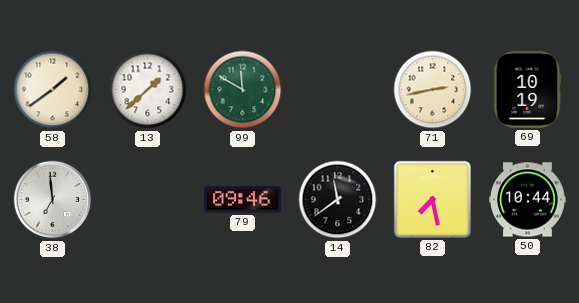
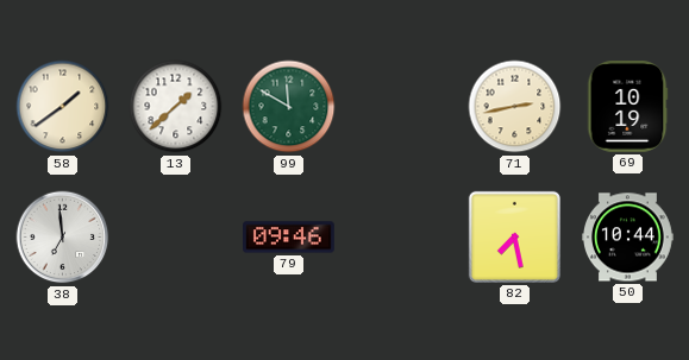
14: 11:39 -> none (338, 200)
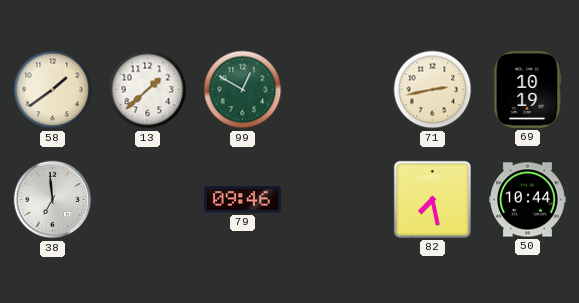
99: 11:50 -> 12:50 (243, 90)
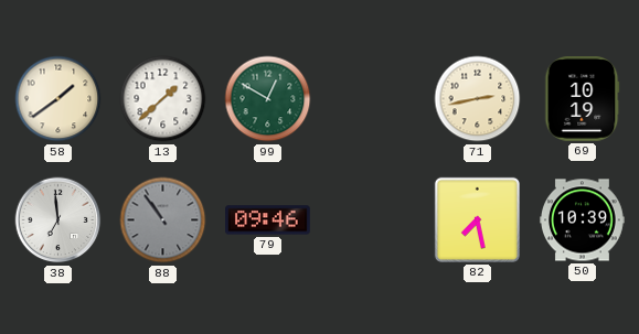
88: none -> 10:54 (163, 220)
50: 10:44 -> 10:39 (583, 220)
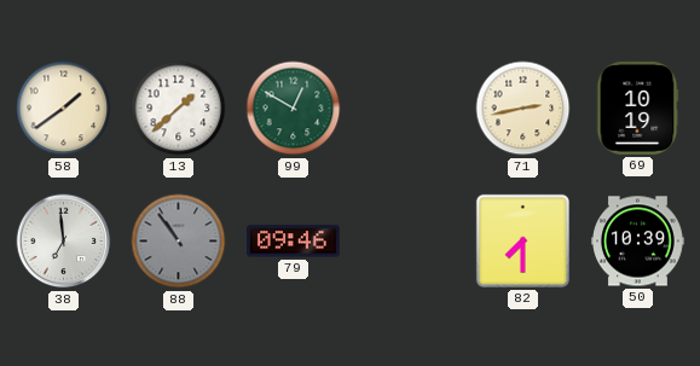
82: 7:28 -> 7:30 (522, 240)
